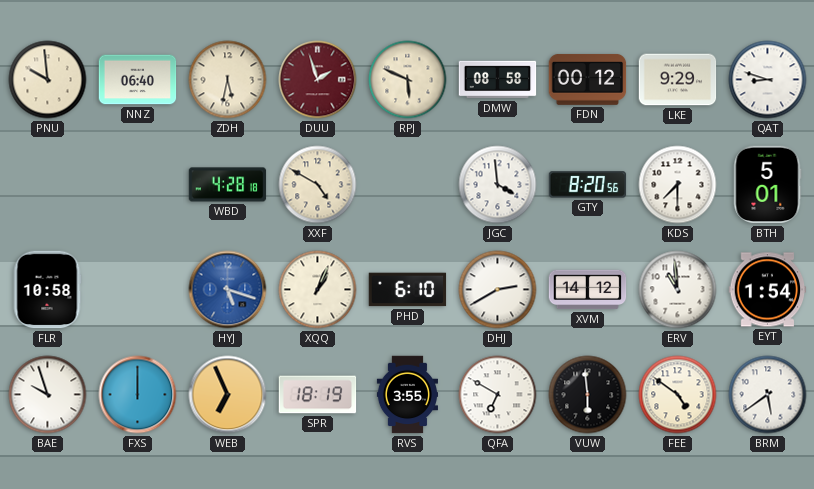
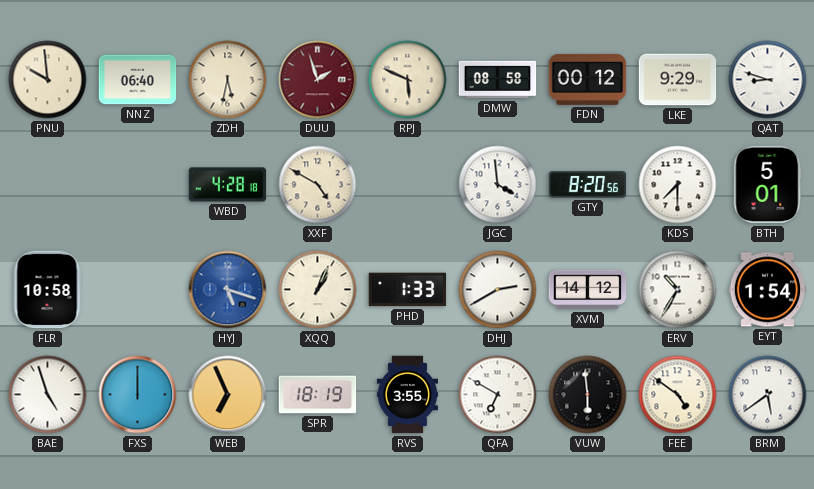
PHD: 6:10 -> 1:33 (408, 290)
ERV: 10:59 -> 10:35 (678, 290)
BAE: 9:57 -> 4:57 (48, 395)
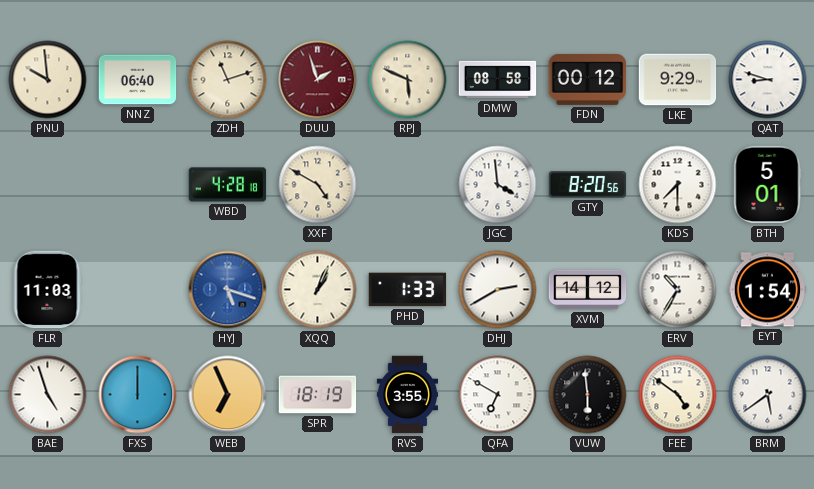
ZDH: 5:32 -> 11:12 (228, 80)
FLR: 10:58 -> 11:03 (47, 290)
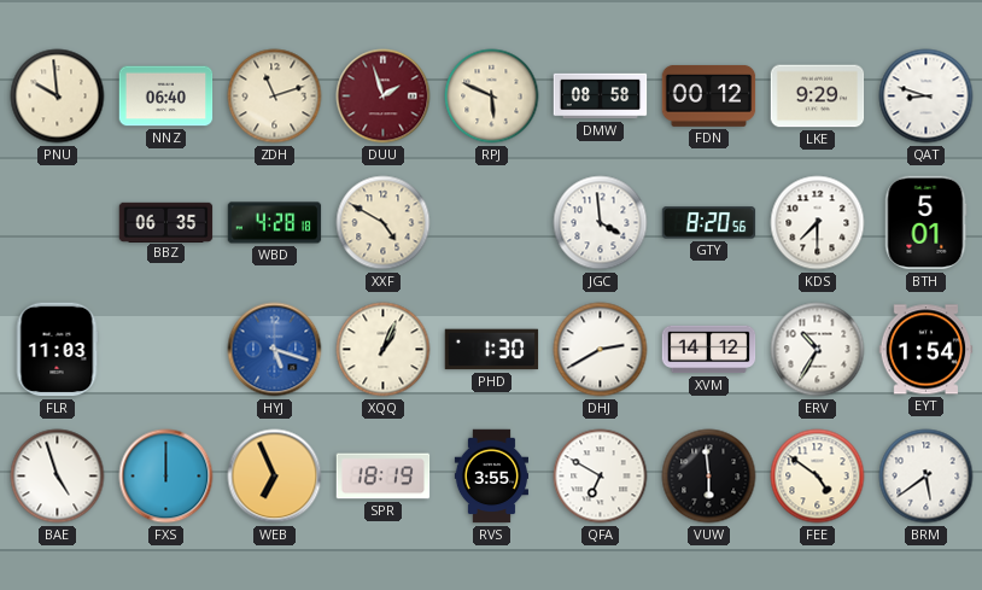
BBZ: none -> 06:35 (166, 222)
PHD: 1:33 -> 1:30 (492, 350)
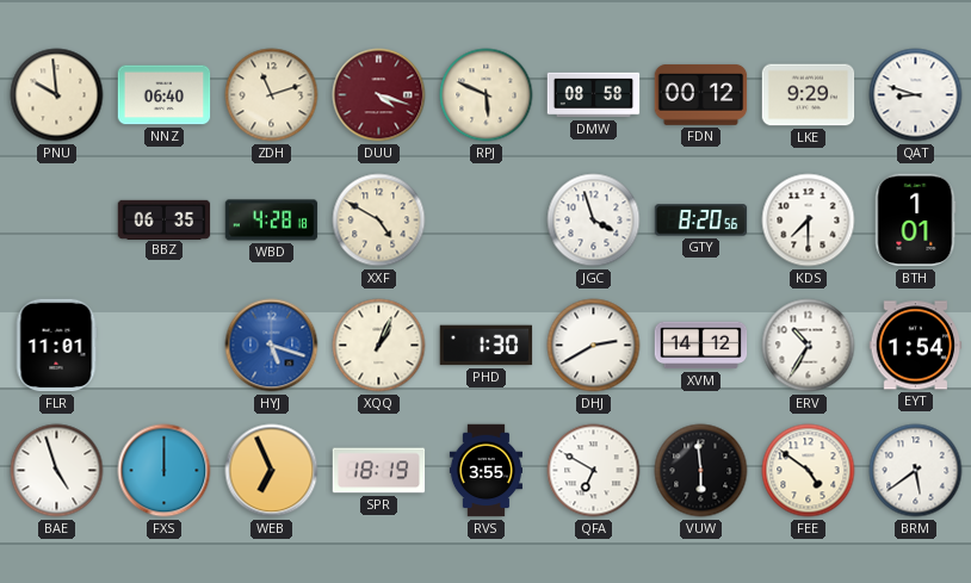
DUU: 1:57 -> 4:18 (379, 95)
JGC: 3:59 -> 3:57 (594, 221)
BTH: 5:01 -> 1:01 (916, 221)
FLR: 11:03 -> 11:01 (56, 346)
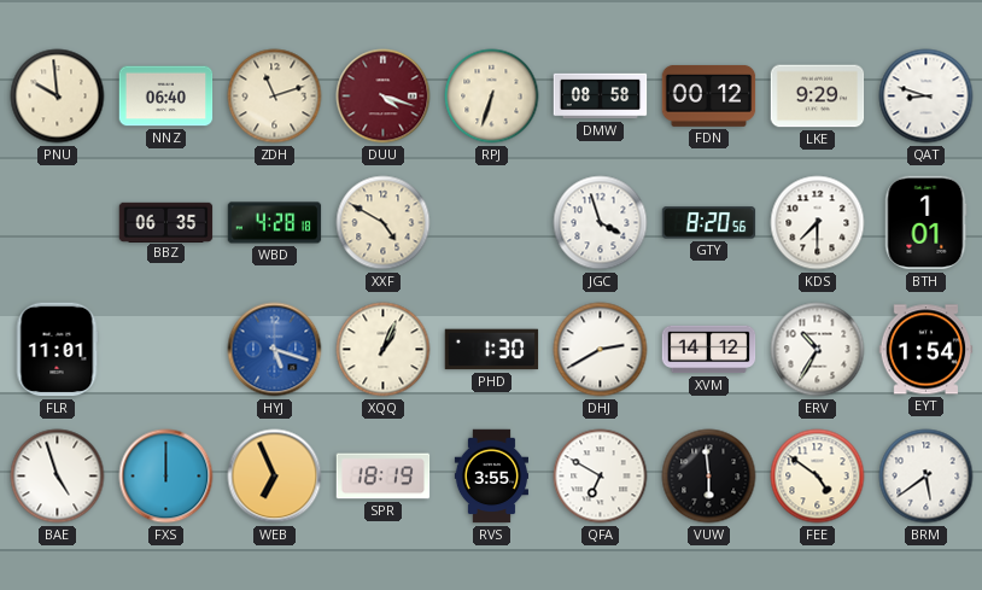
RPJ: 5:49 -> 6:33 (492, 97)
